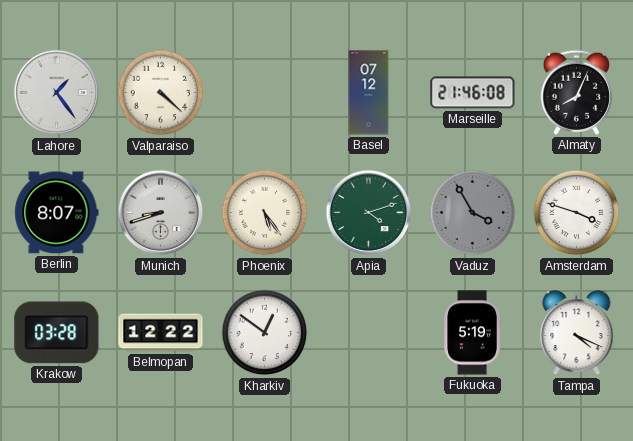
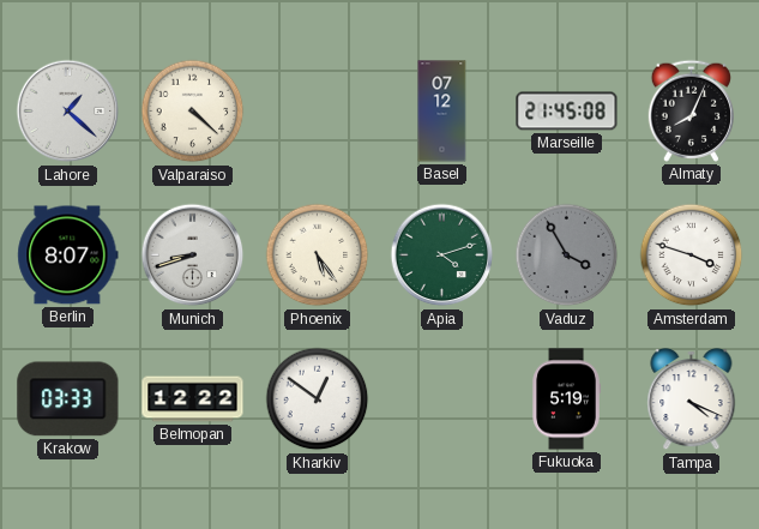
Lahore: 1:24 -> 1:22 (68, 112)
Marseille: 21:46 -> 21:45 (567, 112)
Krakow: 03:28 -> 03:33 (68, 399)
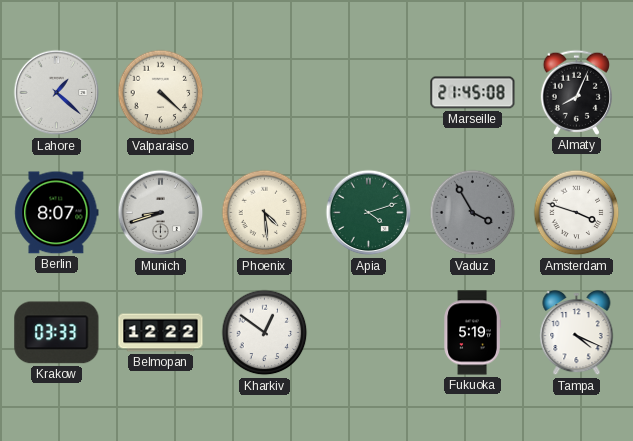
Basel: 07:12 -> none (442, 112)
Phoenix: 5:24 -> 4:29 (265, 213)
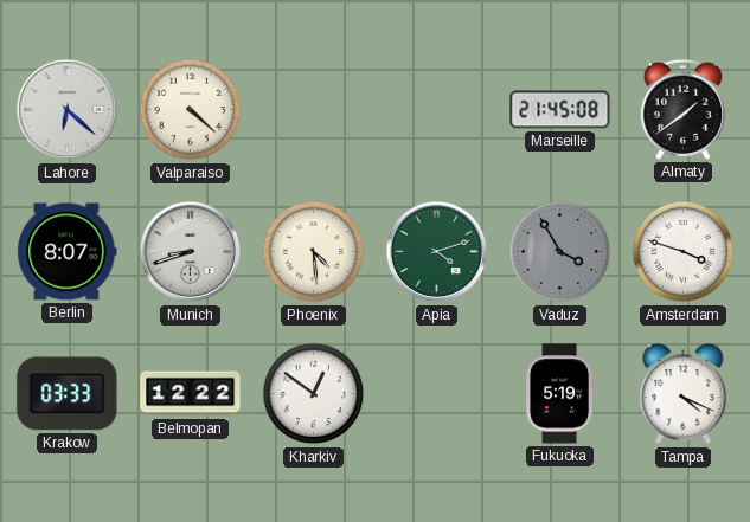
Lahore: 1:22 -> 6:22 (68, 110)
Almaty: 8:04 -> 1:39 (682, 109)
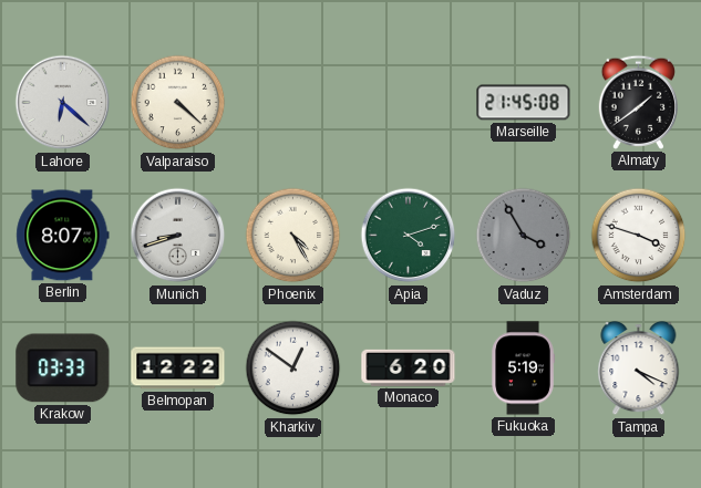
Phoenix: 4:29 -> 4:25 (293, 236)
Monaco: none -> 6:20 (409, 367)
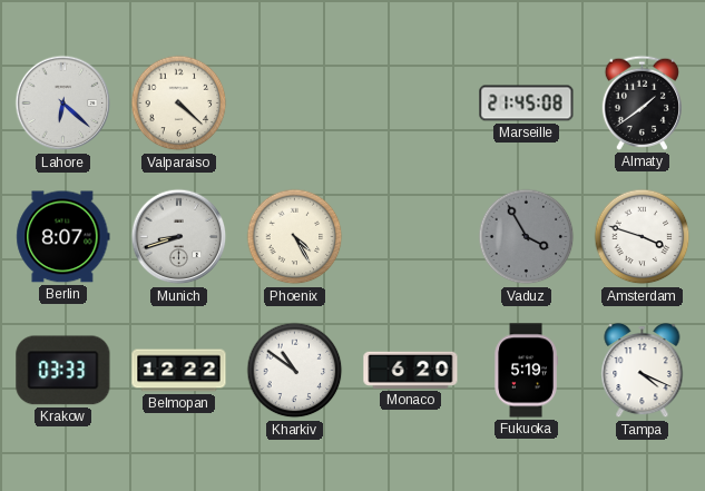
Apia: 4:12 -> none (409, 236)
Kharkiv: 12:51 -> 10:51 (295, 371)
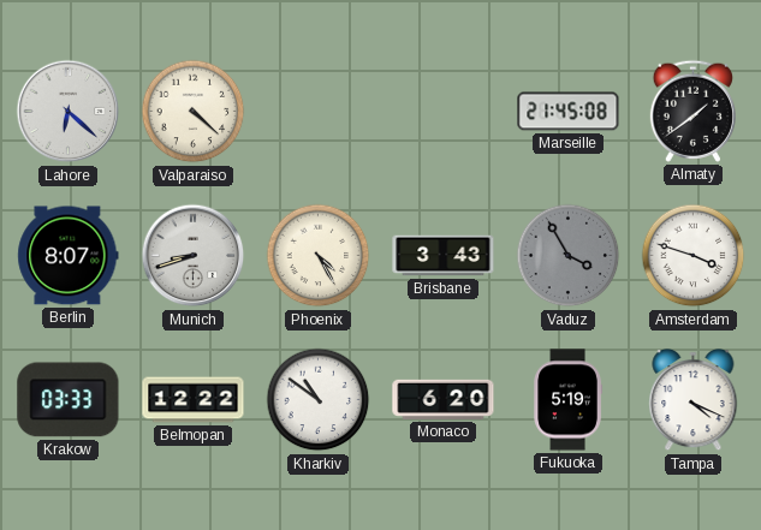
Brisbane: none -> 3:43 (444, 256)
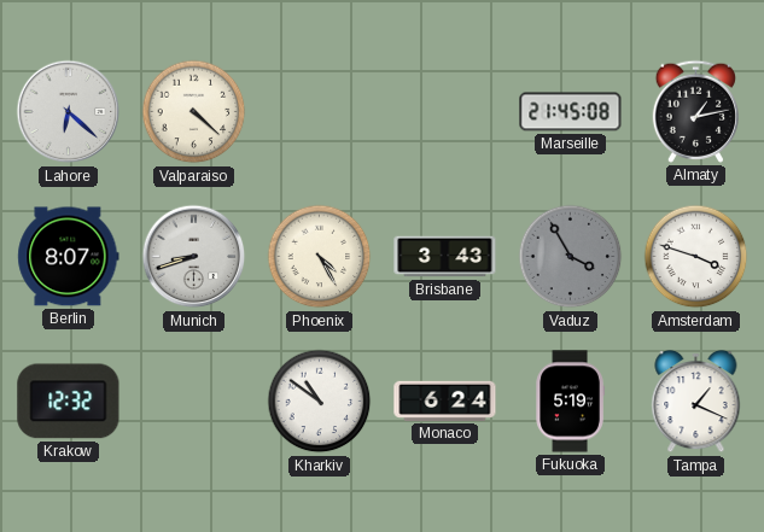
Almaty: 1:39 -> 1:13 (695, 111)
Krakow: 03:33 -> 12:32 (69, 402)
Belmopan: 12:22 -> none (194, 400)
Monaco: 6:20 -> 6:24 (445, 401)
Tampa: 4:19 -> 1:19 (696, 402)
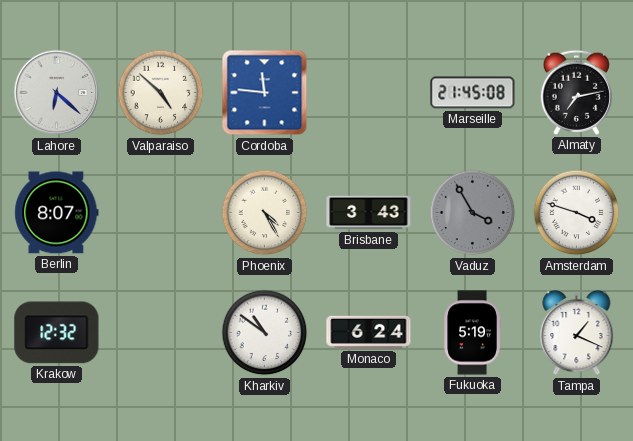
Valparaiso: 4:22 -> 4:52 (161, 93)
Cordoba: none -> 11:46 (265, 93)
Almaty: 1:13 -> 7:13 (576, 92)
Munich: 8:42 -> none (194, 257)
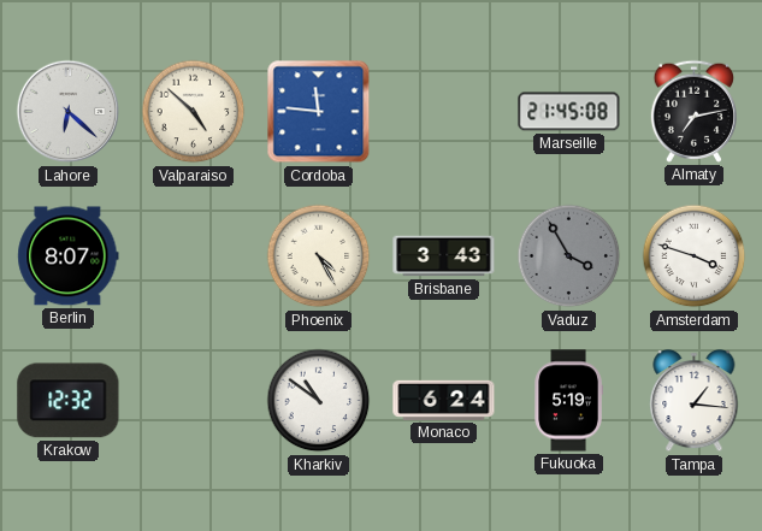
Tampa: 1:19 -> 1:16 (695, 401)
